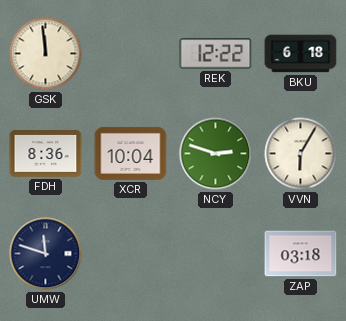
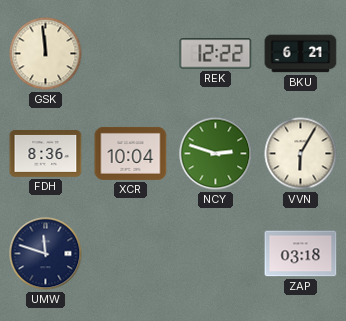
BKU: 6:18 -> 6:21 (301, 54)
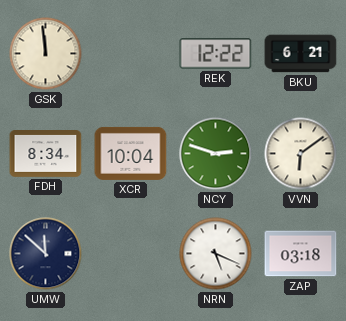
FDH: 8:36 -> 8:34 (46, 154)
VVN: 6:05 -> 6:09 (301, 154)
UMW: 11:48 -> 11:52 (46, 254)
NRN: none -> 5:19 (216, 254)
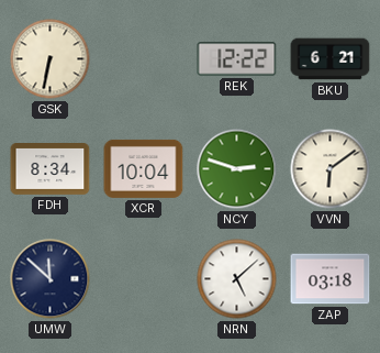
GSK: 11:59 -> 6:32 (51, 59)
NRN: 5:19 -> 5:08 (237, 279)
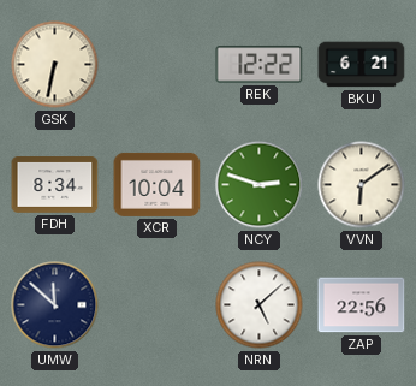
ZAP: 03:18 -> 22:56 (362, 305)
